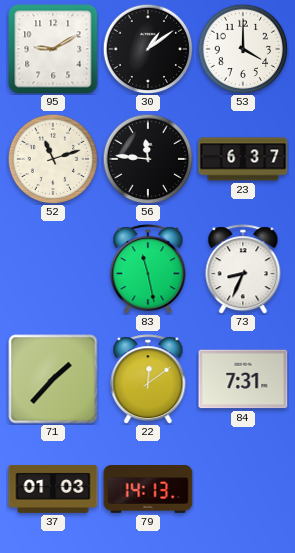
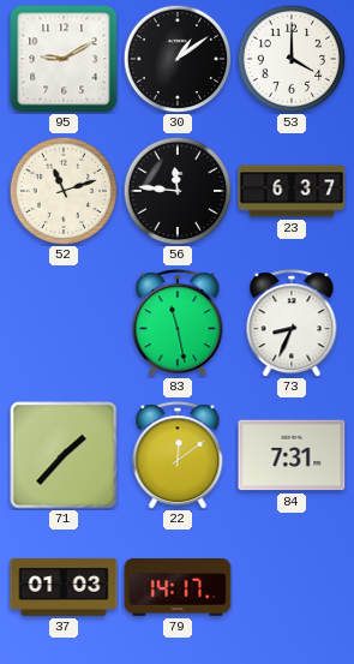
79: 14:13 -> 14:17 (178, 588)
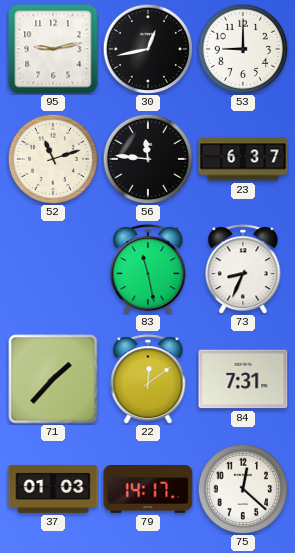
95: 9:10 -> 9:13 (53, 49)
30: 1:09 -> 12:43 (148, 49)
53: 4:00 -> 9:00 (243, 49)
75: none -> 12:22 (243, 489)
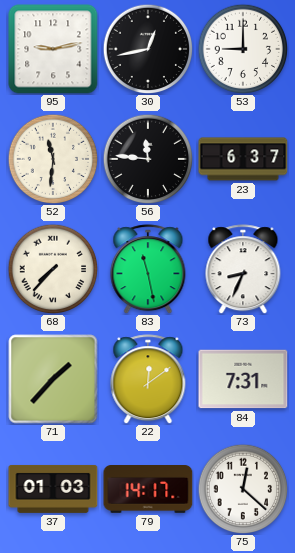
52: 11:12 -> 11:31 (53, 159)
68: none -> 7:37 (53, 269)
